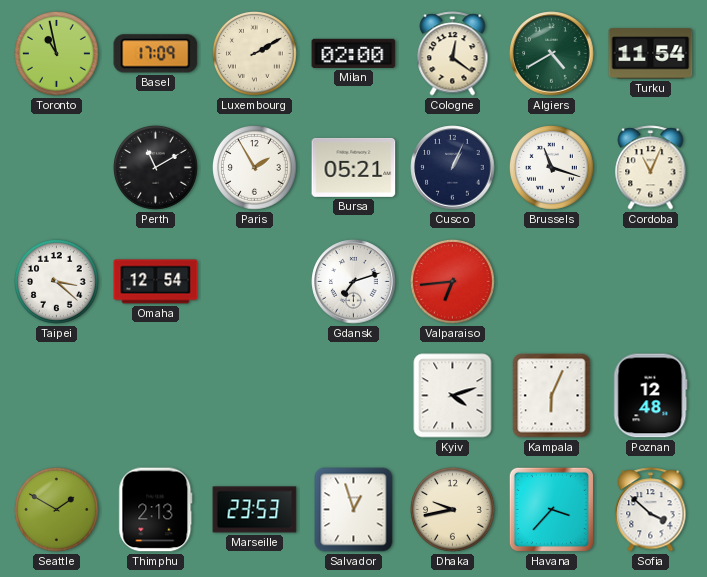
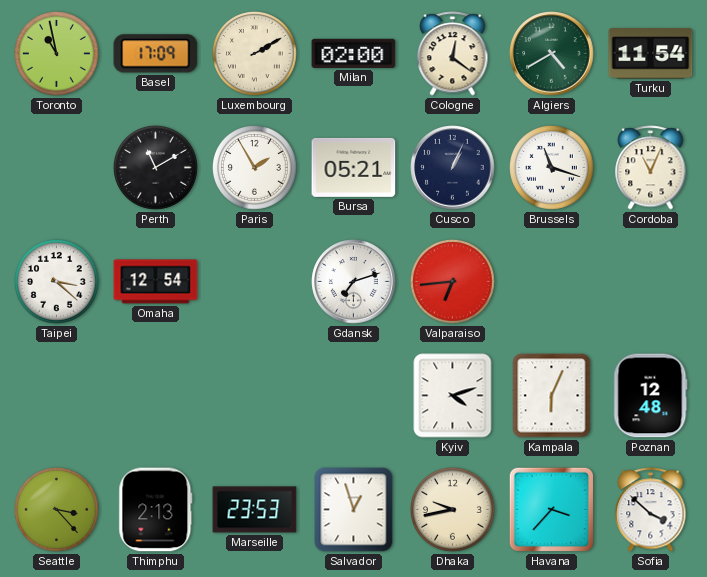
Seattle: 1:50 -> 3:23 (57, 510)
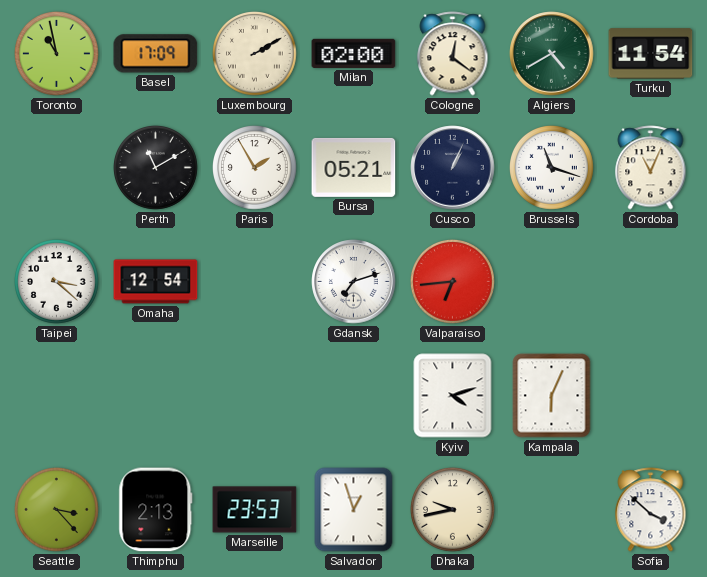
Poznan: 12:48 -> none (651, 396)
Havana: 3:37 -> none (551, 509)
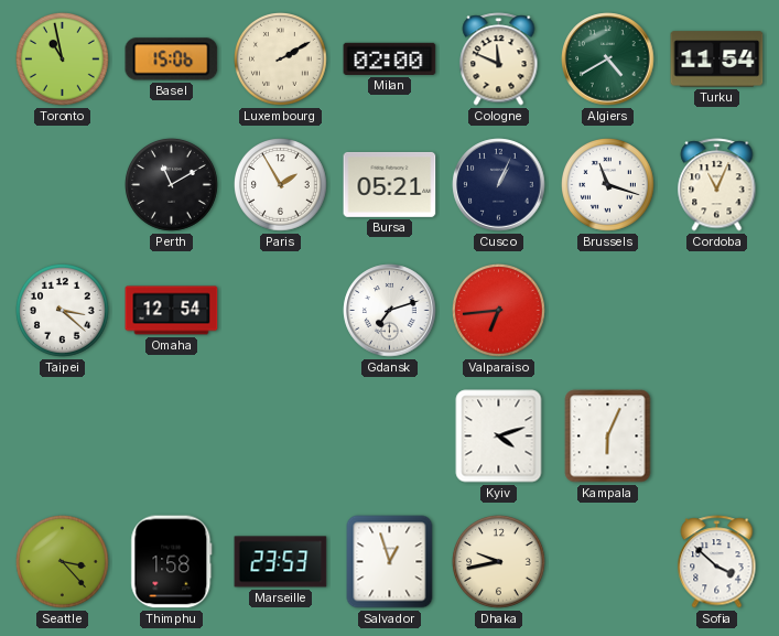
Basel: 17:09 -> 15:06 (172, 60)
Cologne: 12:21 -> 11:49 (499, 60)
Thimphu: 2:13 -> 1:58 (172, 562)
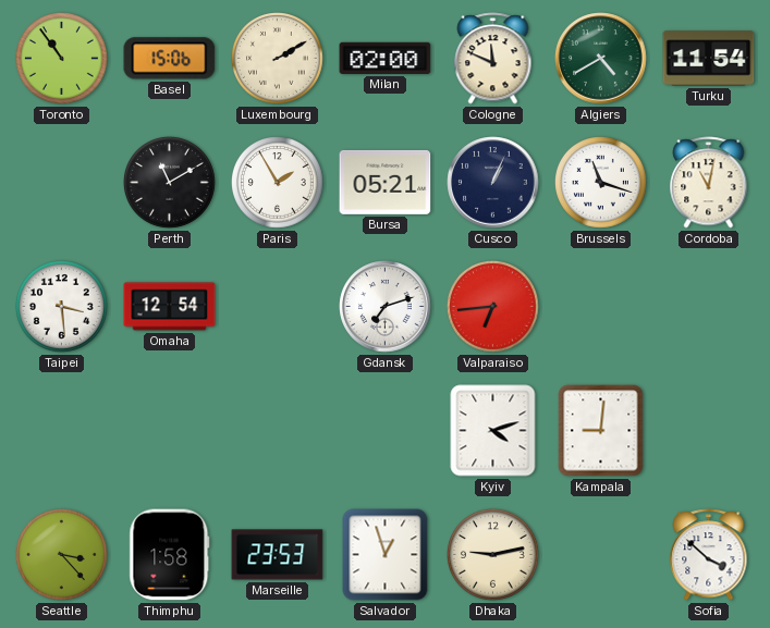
Toronto: 10:58 -> 10:54 (62, 59)
Cordoba: 11:04 -> 11:02 (709, 183)
Taipei: 3:22 -> 3:29 (62, 307)
Kampala: 6:04 -> 9:01 (601, 431)
Dhaka: 9:43 -> 9:13 (493, 555)
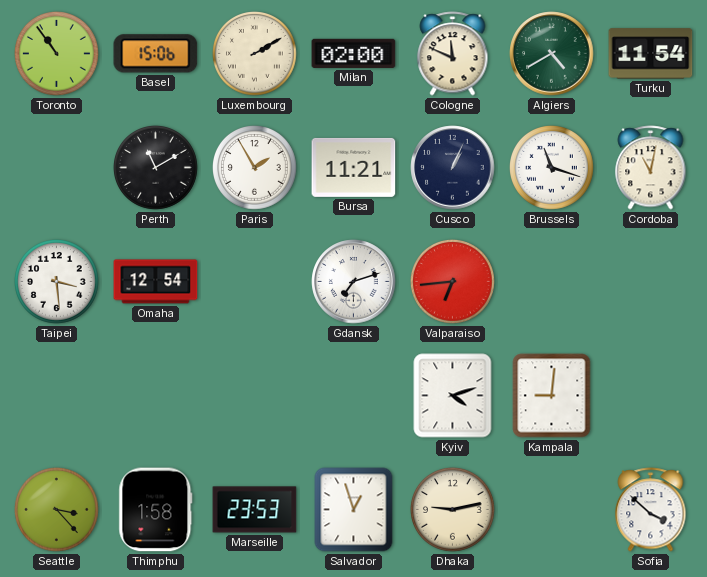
Bursa: 05:21 -> 11:21 (354, 167)
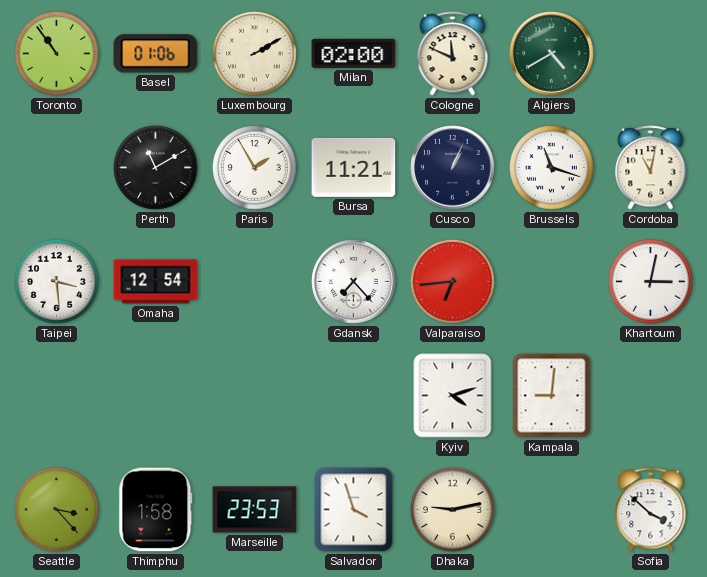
Basel: 15:06 -> 01:06 (156, 54)
Turku: 11:54 -> none (651, 54)
Gdansk: 7:12 -> 7:23 (354, 282)
Khartoum: none -> 3:02 (651, 282)
Salvador: 12:57 -> 3:57 (354, 510)
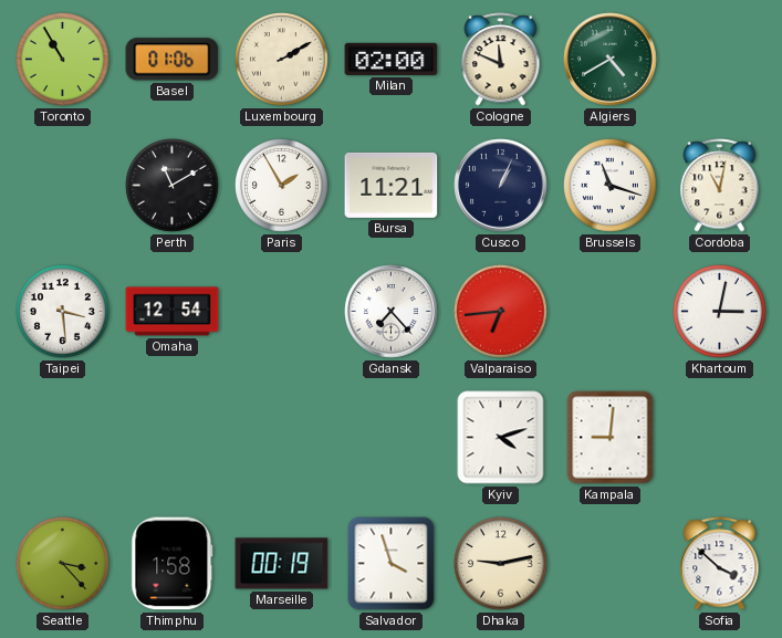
Toronto: 10:54 -> 10:55 (63, 60)
Marseille: 23:53 -> 00:19 (282, 564)
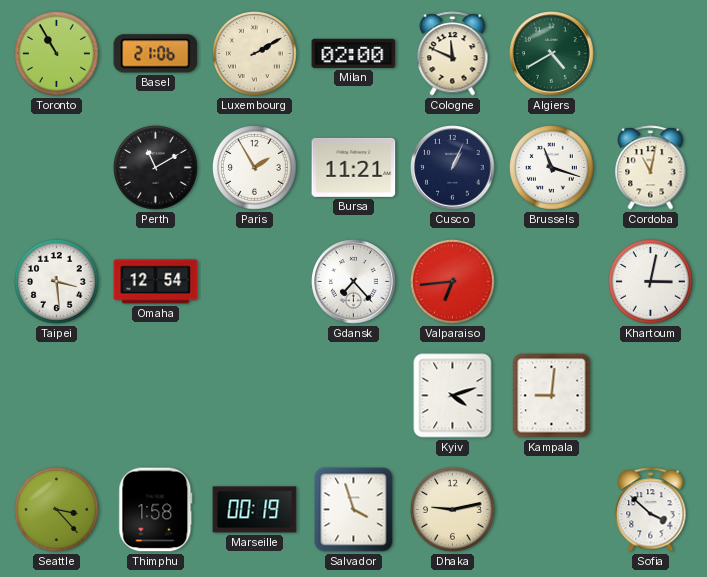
Basel: 01:06 -> 21:06 (156, 54)
